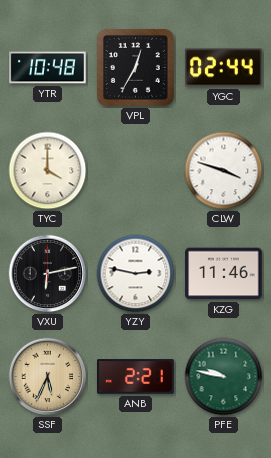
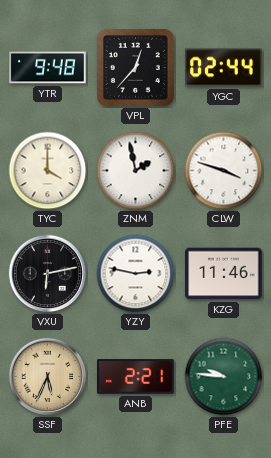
YTR: 10:48 -> 9:48 (48, 68)
VPL: 12:35 -> 12:37 (135, 67)
ZNM: none -> 1:58 (136, 171)
PFE: 9:47 -> 9:46 (224, 377)
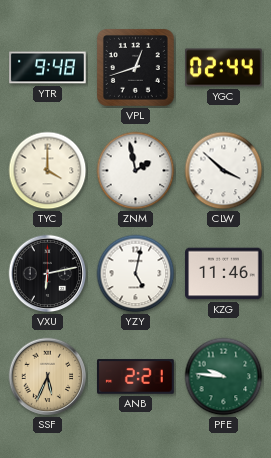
VPL: 12:37 -> 12:42 (135, 67)
CLW: 3:48 -> 3:52 (224, 171)
YZY: 2:47 -> 5:02 (136, 274)
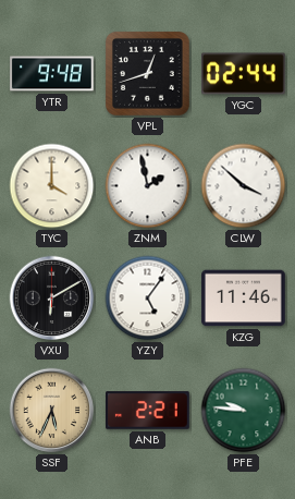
VXU: 6:13 -> 6:10 (52, 299)
YZY: 5:02 -> 5:06 (148, 299)
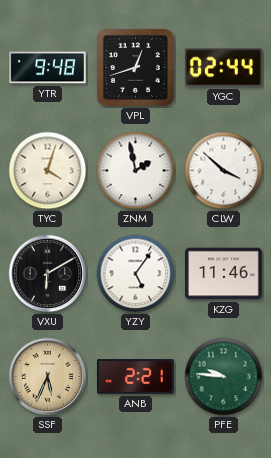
TYC: 4:00 -> 4:03 (48, 171)
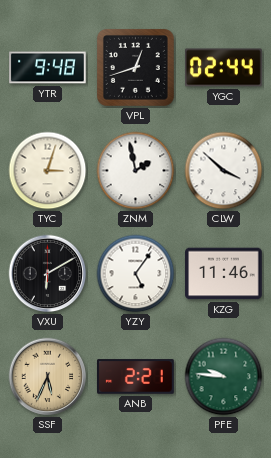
TYC: 4:03 -> 3:03 (48, 171)
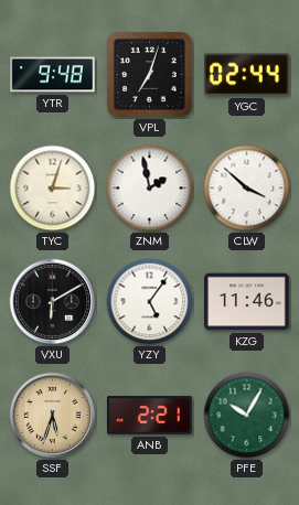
VPL: 12:42 -> 7:03 (149, 74)
SSF: 5:34 -> 5:33 (53, 416)
PFE: 9:46 -> 10:05 (247, 416)
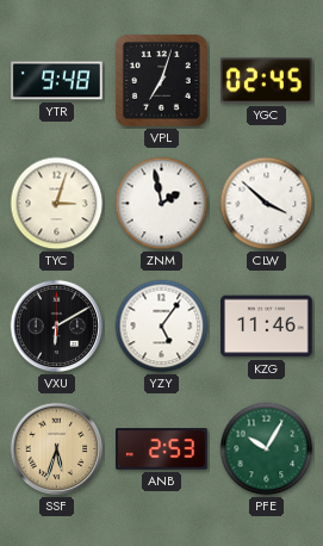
YGC: 02:44 -> 02:45 (267, 81)
ANB: 2:21 -> 2:53 (162, 449)
